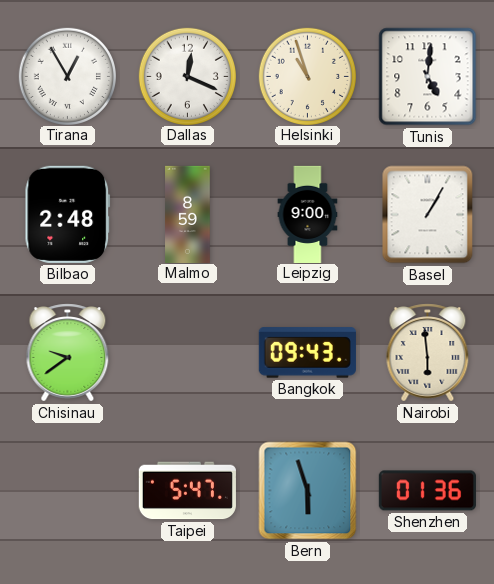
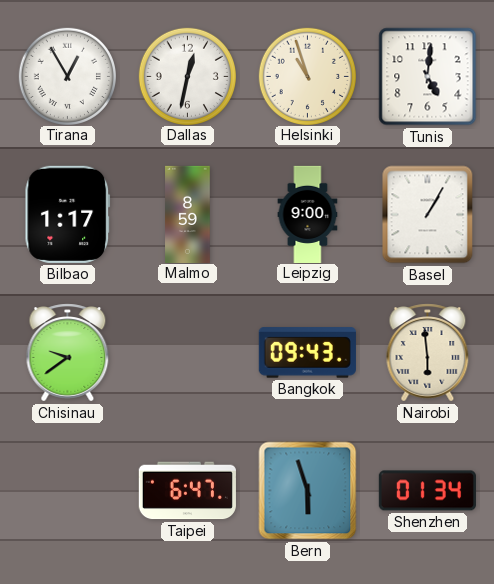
Dallas: 12:19 -> 12:32 (187, 76)
Bilbao: 2:48 -> 1:17 (68, 214)
Taipei: 5:47 -> 6:47 (187, 491)
Shenzhen: 01:36 -> 01:34 (427, 491)
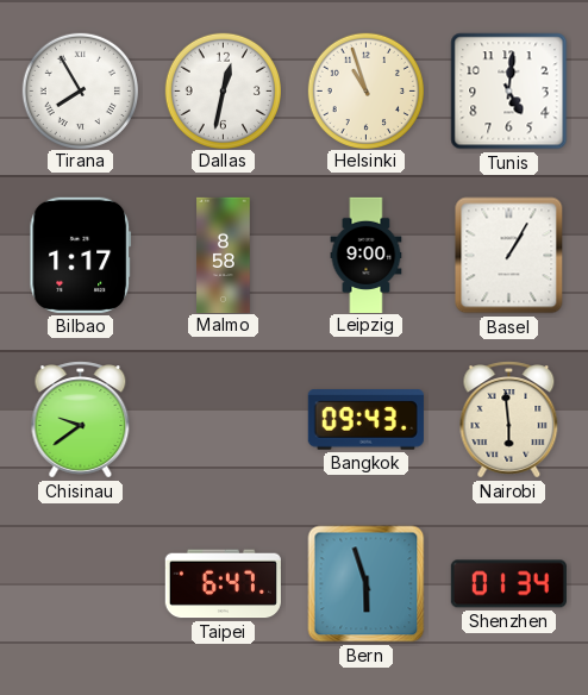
Tirana: 12:55 -> 7:55 (80, 90)
Malmo: 8:59 -> 8:58 (224, 255)
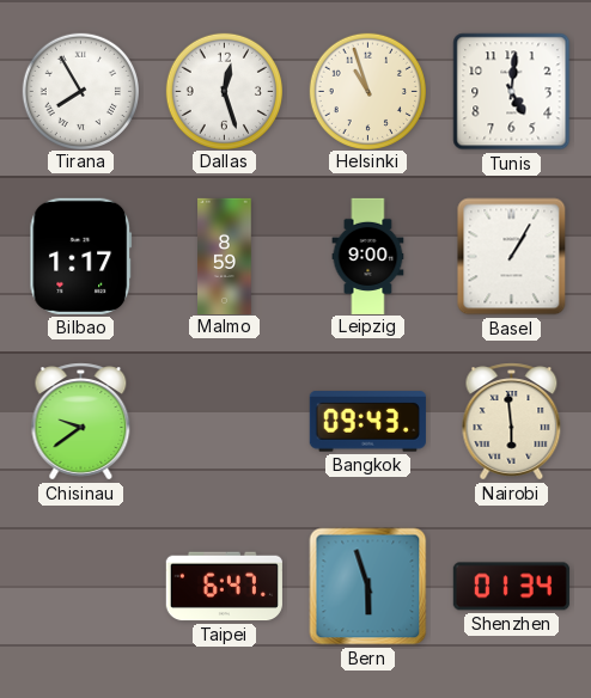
Dallas: 12:32 -> 12:27 (224, 91)
Malmo: 8:58 -> 8:59 (225, 256)
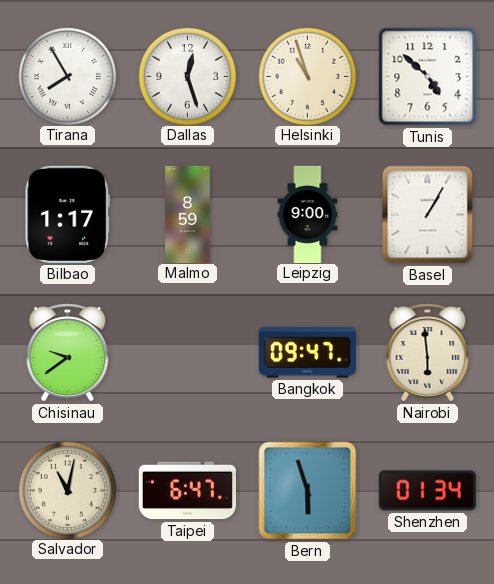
Tunis: 5:01 -> 4:52 (428, 77)
Bangkok: 09:43 -> 09:47 (307, 353)
Salvador: none -> 11:02 (67, 490)
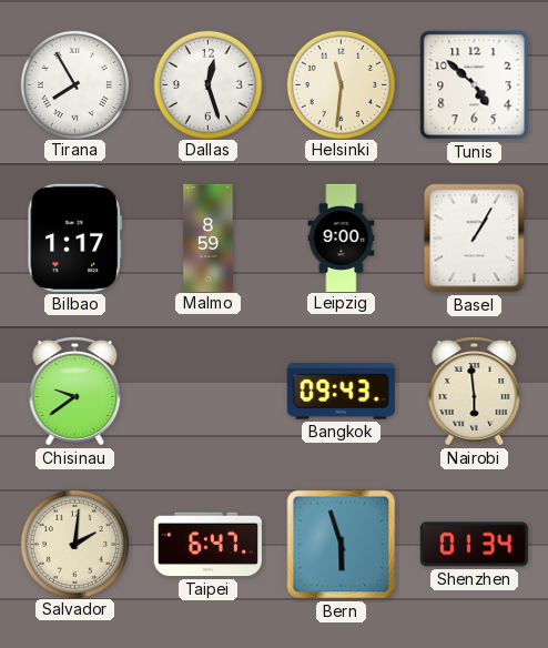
Helsinki: 10:57 -> 11:31 (341, 84)
Bangkok: 09:47 -> 09:43 (341, 392)
Salvador: 11:02 -> 2:01 (74, 544)
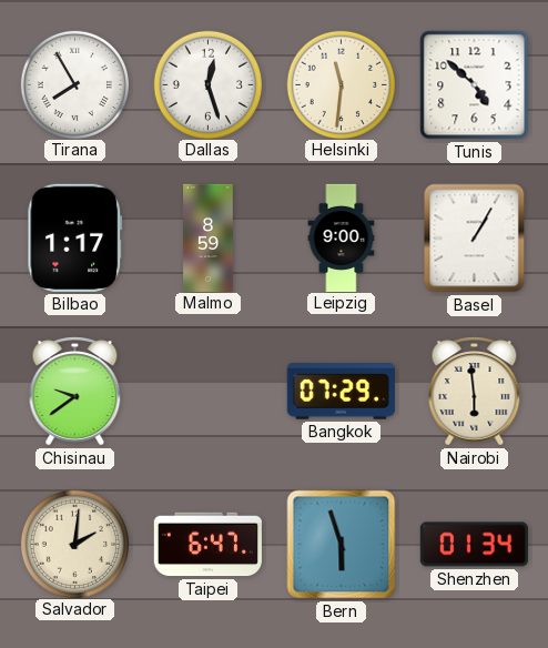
Bangkok: 09:43 -> 07:29 (341, 392)
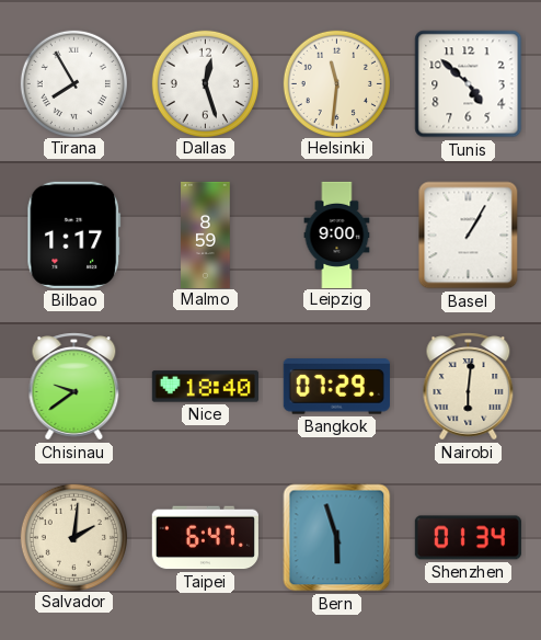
Nice: none -> 18:40 (205, 387)
Nairobi: 5:59 -> 6:01 (469, 387)
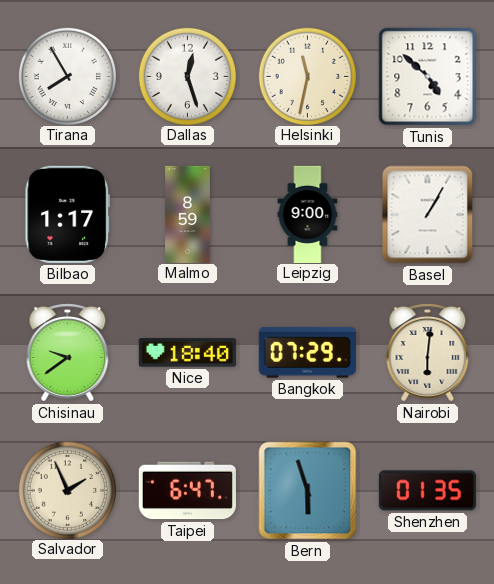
Helsinki: 11:31 -> 11:32 (307, 76)
Salvador: 2:01 -> 1:56 (67, 490)
Shenzhen: 01:34 -> 01:35 (427, 491)
